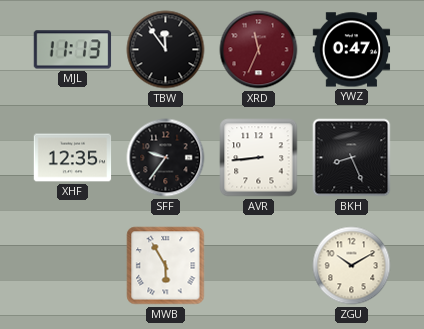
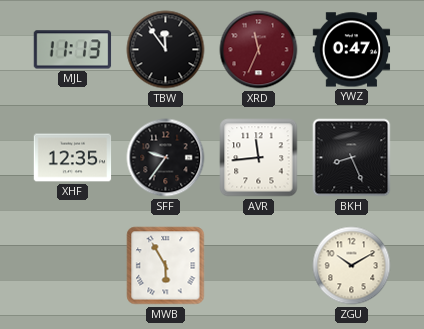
AVR: 8:44 -> 11:44 (259, 158)
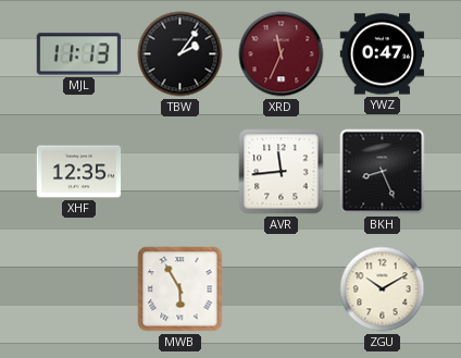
TBW: 11:54 -> 2:06 (180, 54)
SFF: 9:36 -> none (166, 158)
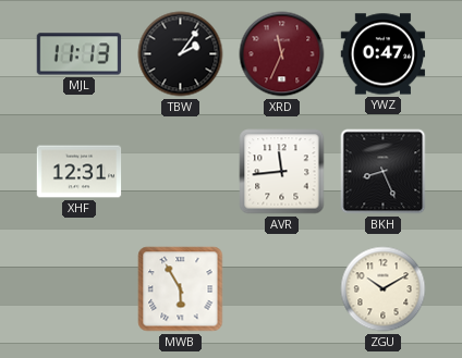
XHF: 12:35 -> 12:31 (80, 172)
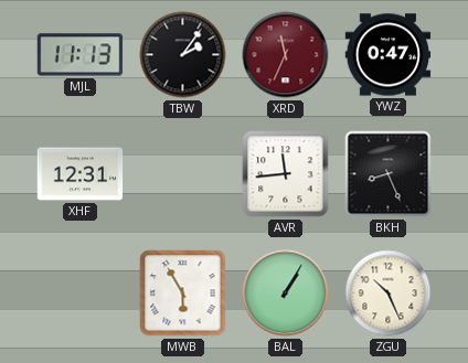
BAL: none -> 1:05 (286, 293)
ZGU: 10:10 -> 10:26 (389, 293)
